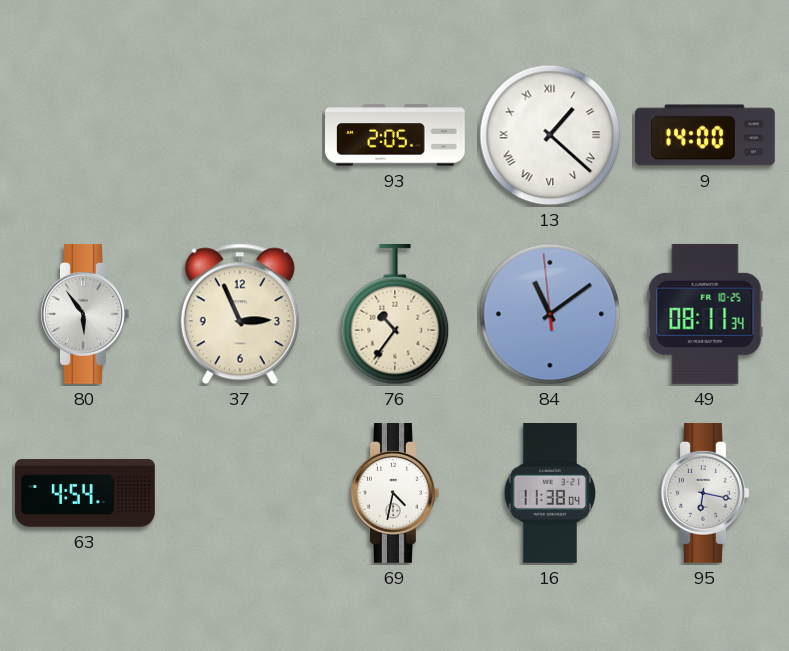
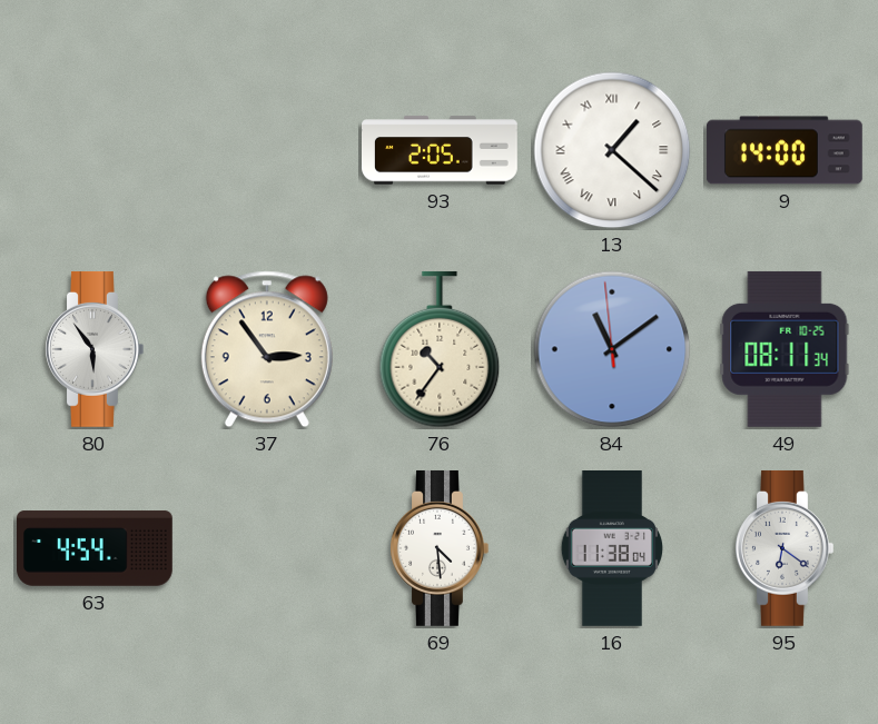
37: 2:56 -> 2:54 (267, 349)
69: 4:32 -> 4:29 (440, 548)
95: 6:17 -> 6:21 (785, 548)
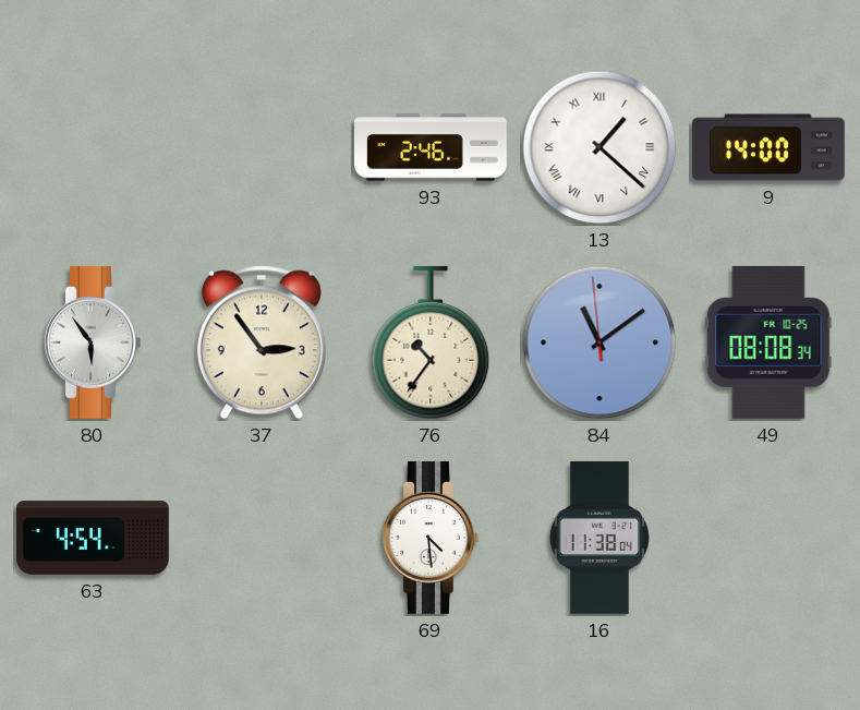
93: 2:05 -> 2:46 (432, 147)
49: 08:11 -> 08:08 (768, 342)
95: 6:21 -> none (785, 548)
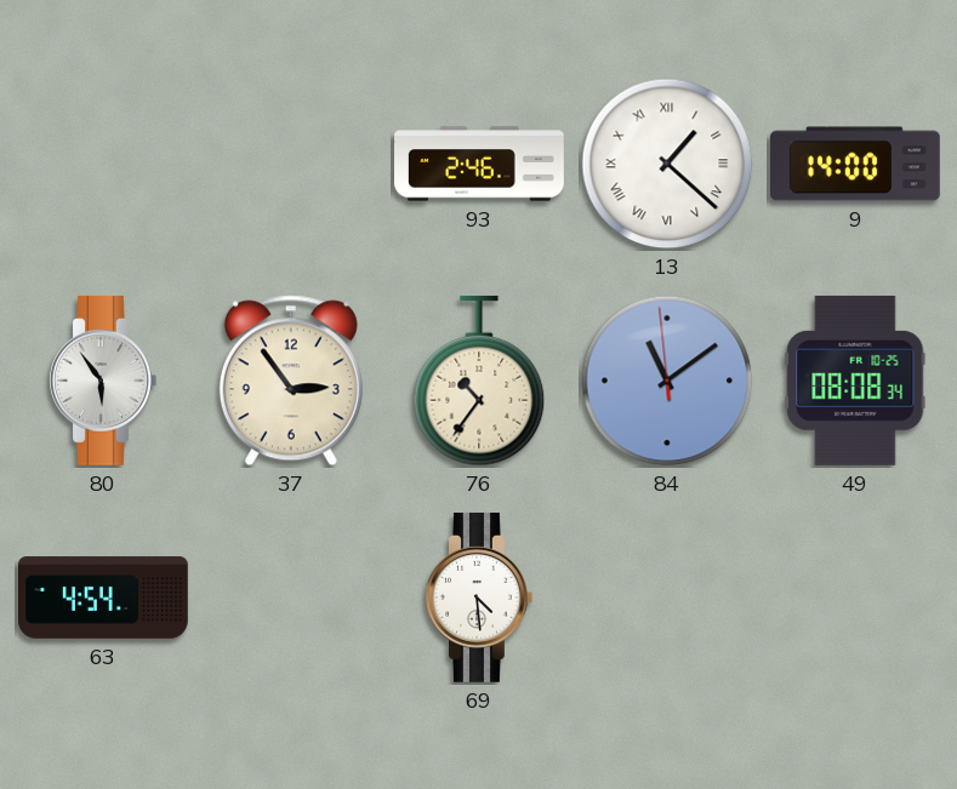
16: 11:38 -> none (598, 539)
